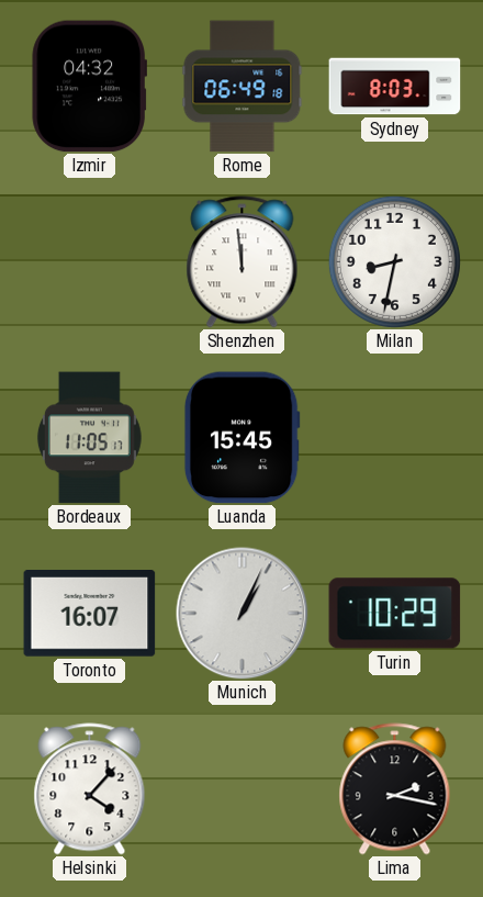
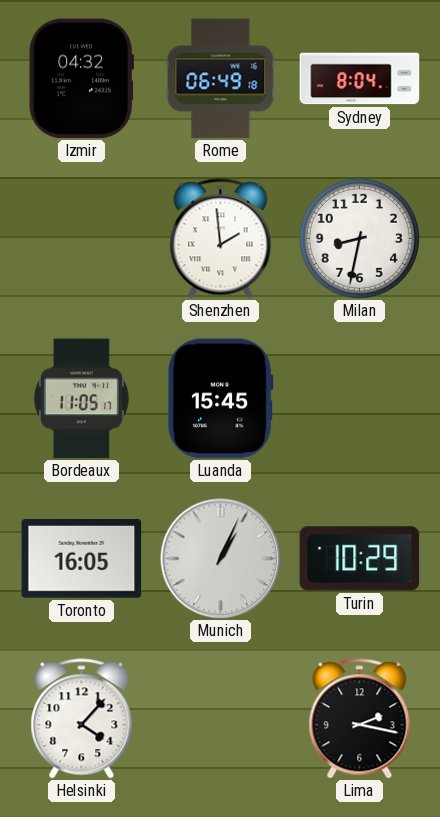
Sydney: 8:03 -> 8:04 (360, 79)
Shenzhen: 11:59 -> 1:59 (221, 239)
Toronto: 16:07 -> 16:05 (82, 559)
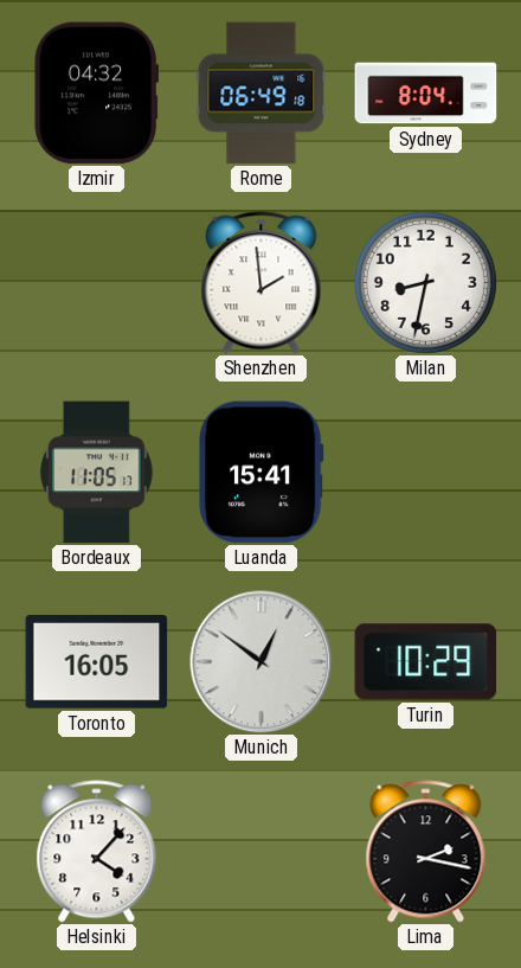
Luanda: 15:45 -> 15:41 (260, 473)
Munich: 1:04 -> 12:51 (262, 662)
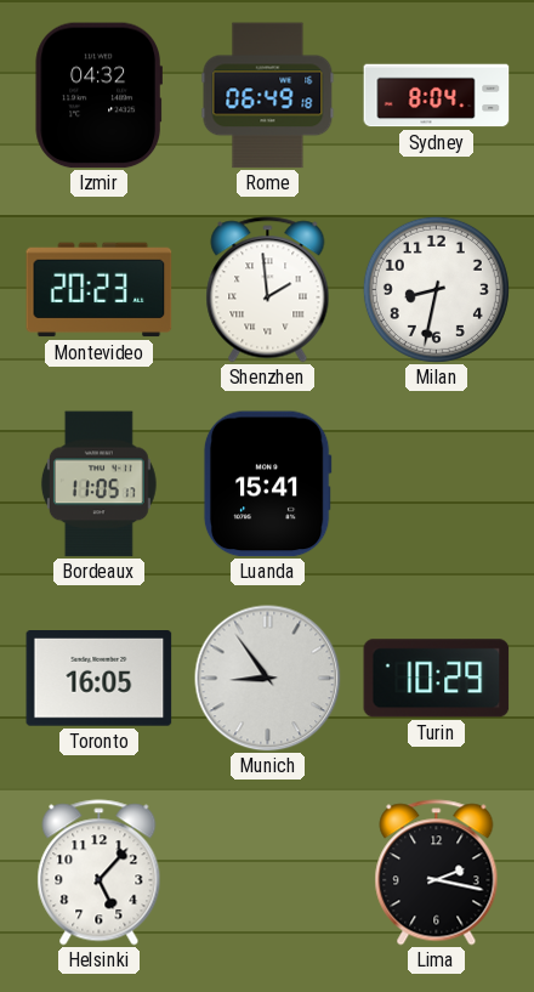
Montevideo: none -> 20:23 (100, 290)
Munich: 12:51 -> 8:54 (268, 679)
Helsinki: 4:07 -> 5:07 (100, 873)
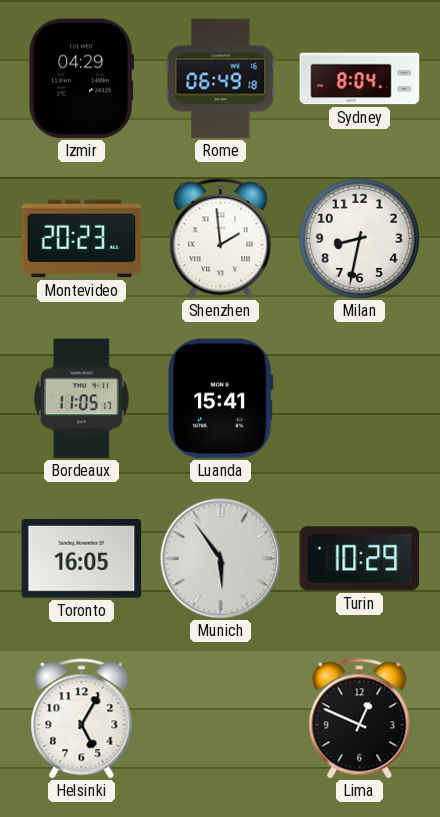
Izmir: 04:32 -> 04:29 (81, 79)
Munich: 8:54 -> 5:54 (221, 559)
Helsinki: 5:07 -> 5:05 (82, 719)
Lima: 2:17 -> 12:49 (360, 719)
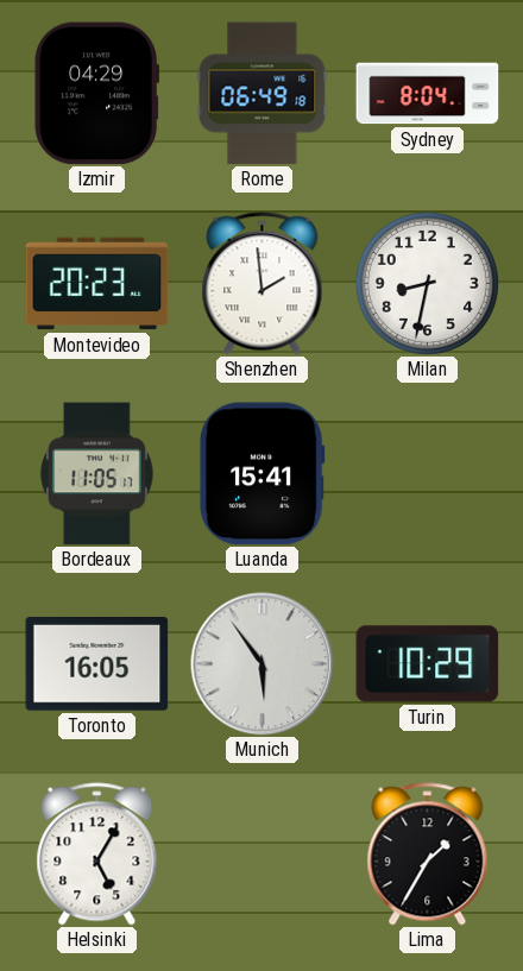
Lima: 12:49 -> 1:35 (428, 855)
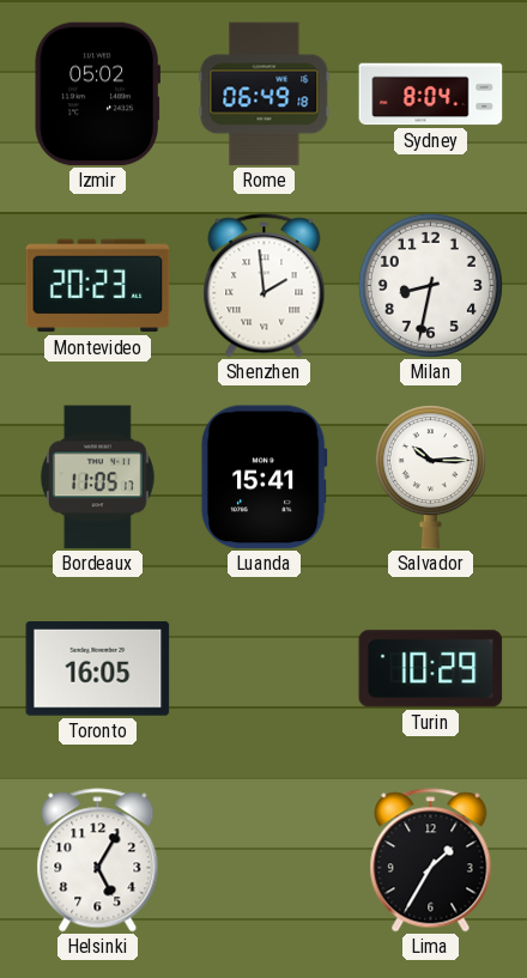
Izmir: 04:29 -> 05:02 (97, 95)
Salvador: none -> 10:15 (430, 478)
Munich: 5:54 -> none (263, 664)
